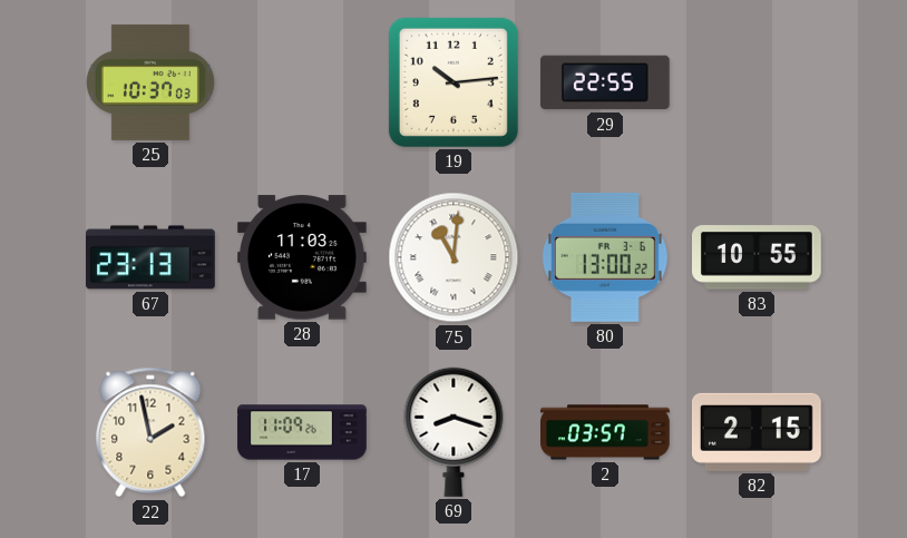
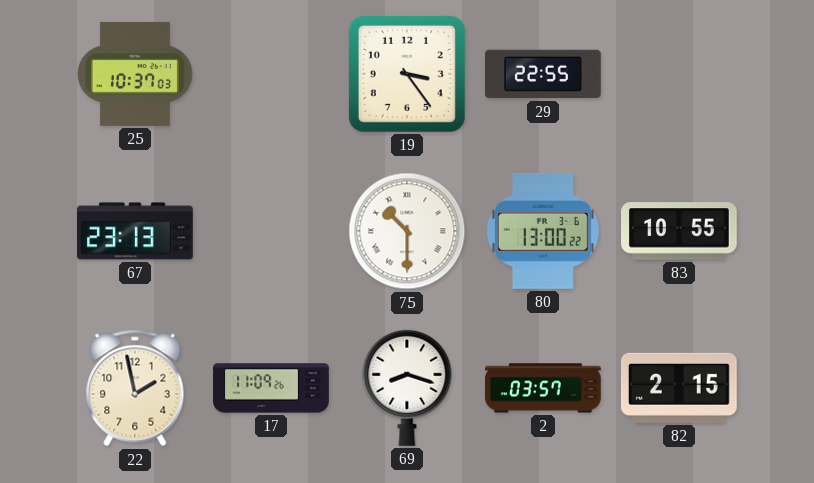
19: 10:14 -> 3:24 (407, 74)
28: 11:03 -> none (302, 257)
75: 11:01 -> 10:30 (407, 231)
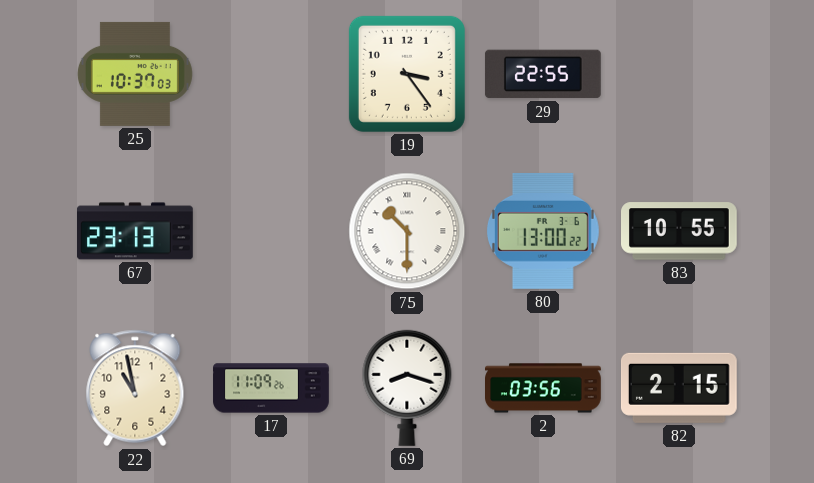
22: 1:58 -> 10:58 (135, 388)
2: 03:57 -> 03:56 (543, 388)
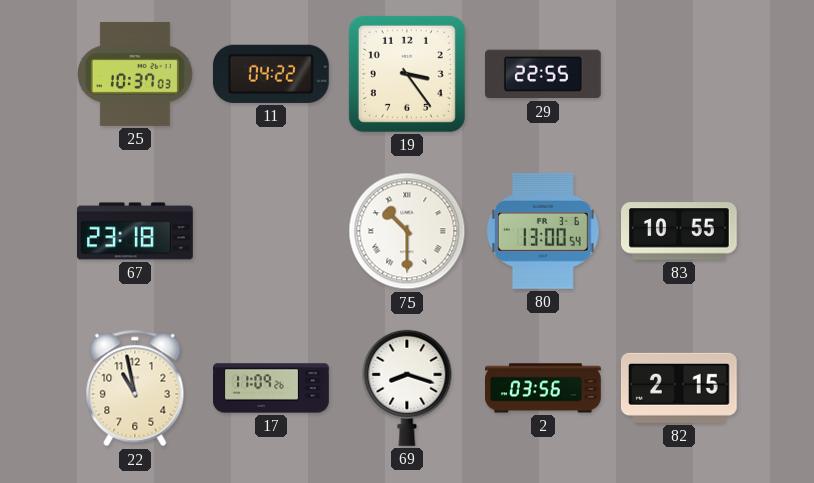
11: none -> 04:22 (271, 74)
67: 23:13 -> 23:18 (136, 231)
80: 13:00:22 -> 13:00:54 (543, 231)
